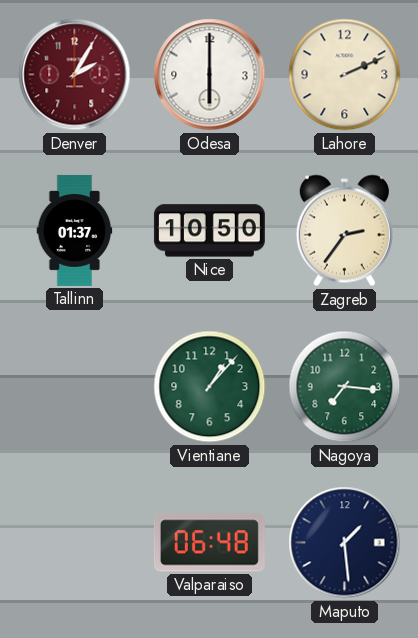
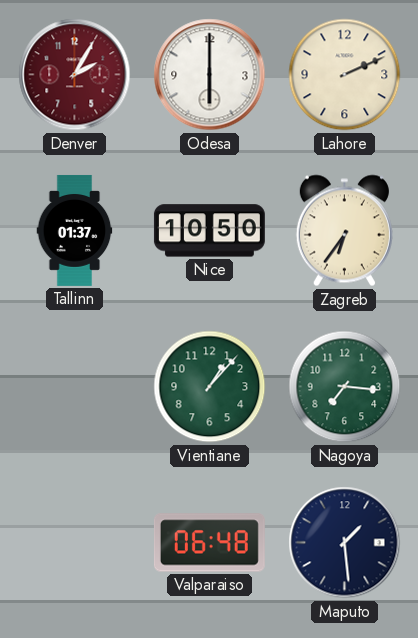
Zagreb: 2:36 -> 6:36 (344, 231)
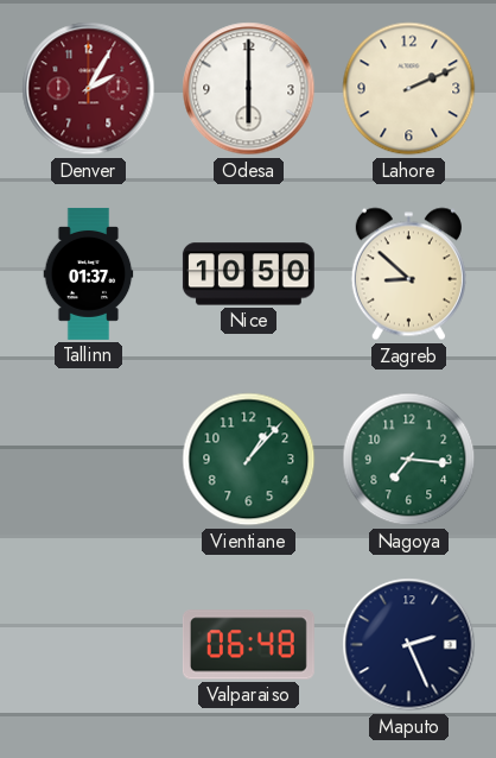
Zagreb: 6:36 -> 8:52 (408, 274)
Maputo: 1:29 -> 2:26 (409, 645)
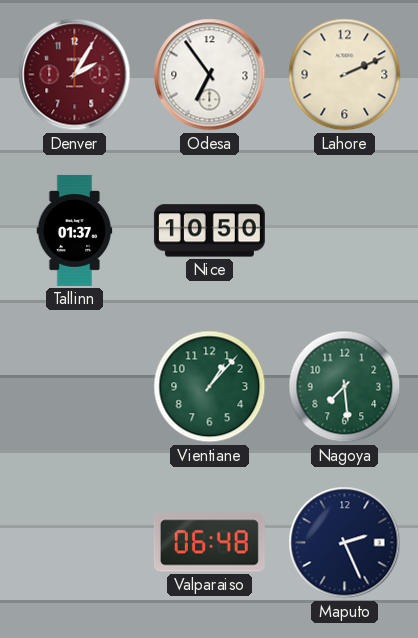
Odesa: 6:00 -> 6:54 (210, 75)
Zagreb: 8:52 -> none (408, 274)
Nagoya: 7:16 -> 7:29 (345, 387)
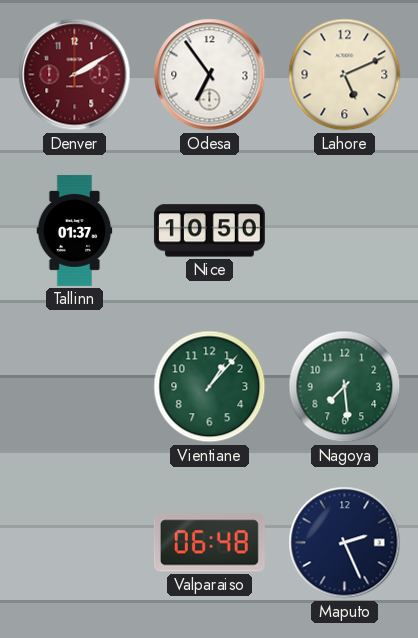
Denver: 2:05 -> 2:10 (75, 75)
Lahore: 2:11 -> 5:11 (345, 75)
